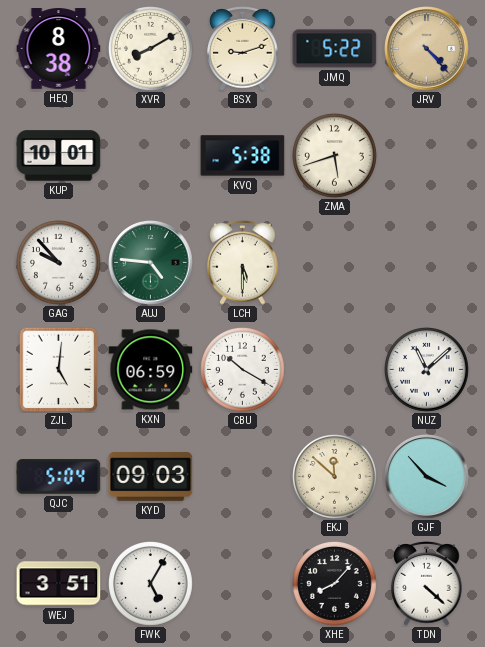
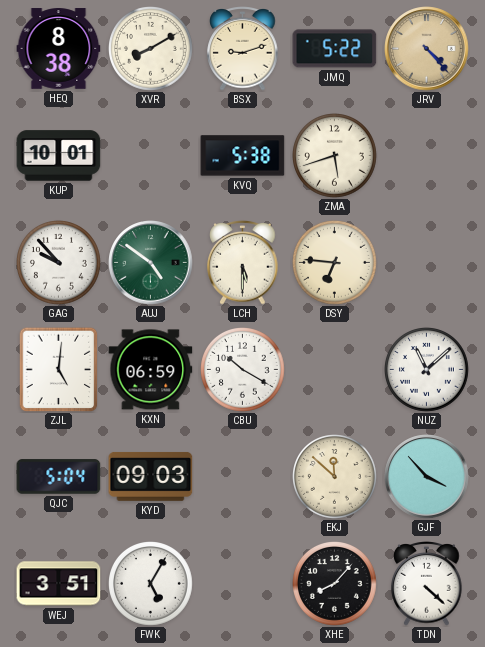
AUJ: 4:46 -> 4:51 (151, 263)
DSY: none -> 6:46 (335, 263)
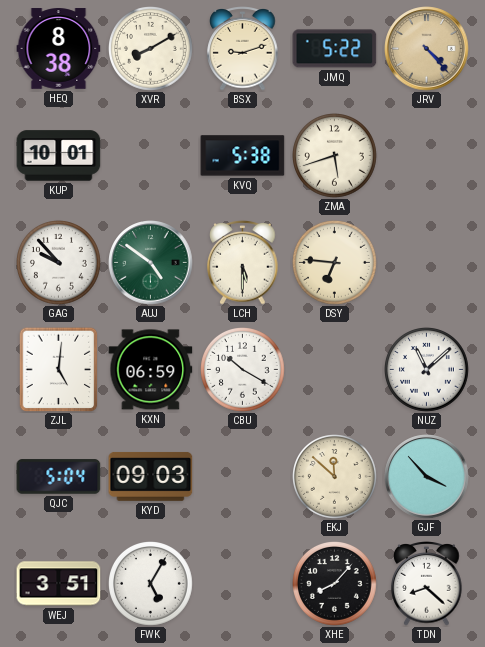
TDN: 4:22 -> 8:22 (427, 584)
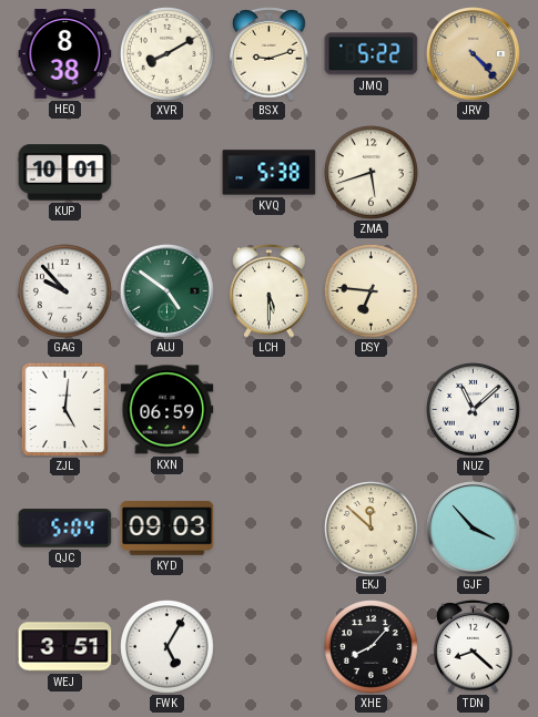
CBU: 10:20 -> none (243, 370)
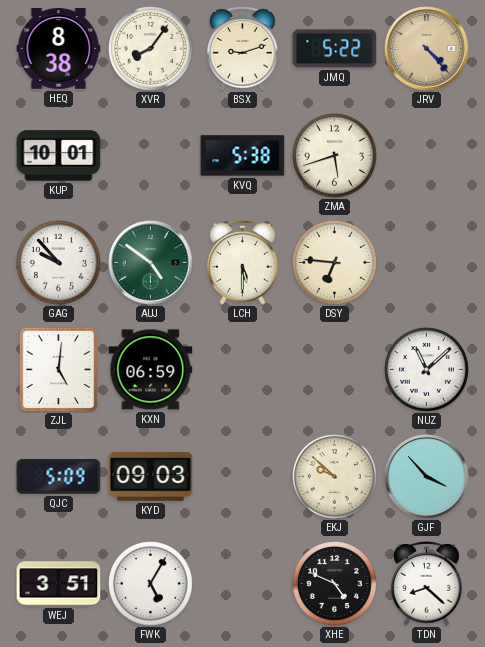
XVR: 8:10 -> 8:06 (151, 49)
QJC: 5:04 -> 5:09 (59, 477)
EKJ: 11:52 -> 9:52 (335, 477)
XHE: 8:07 -> 4:49 (335, 584)
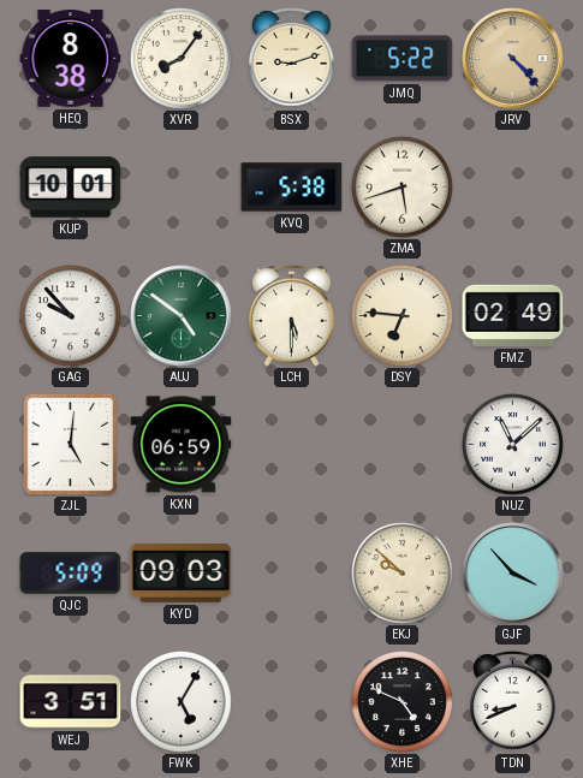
FMZ: none -> 02:49 (513, 315)
TDN: 8:22 -> 8:41 (513, 702)
